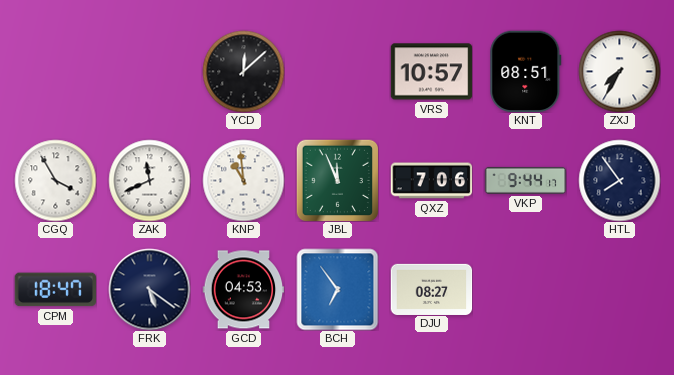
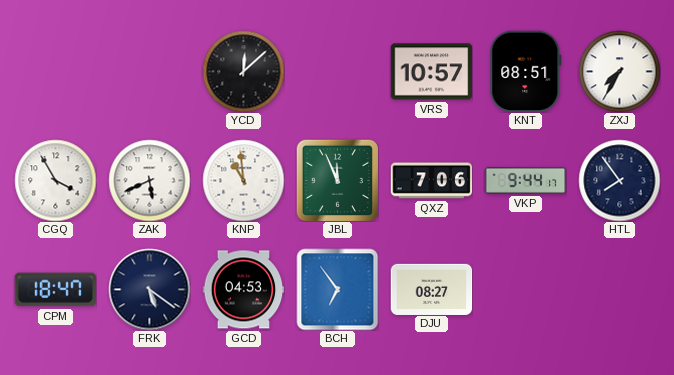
ZAK: 11:41 -> 5:41 (149, 180)
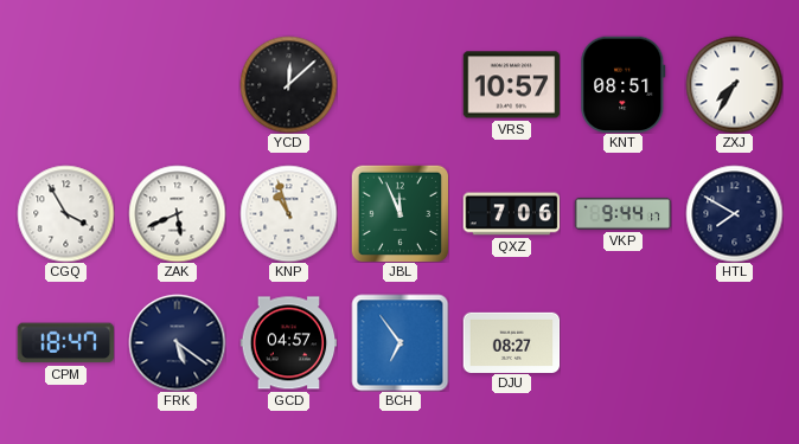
KNP: 10:59 -> 10:57 (288, 213)
HTL: 7:54 -> 7:50 (734, 213)
GCD: 04:53 -> 04:57 (288, 343)
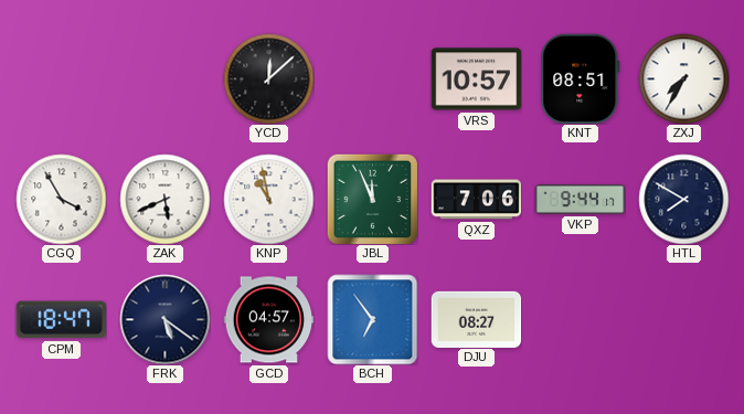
KNP: 10:57 -> 10:58 (268, 199)
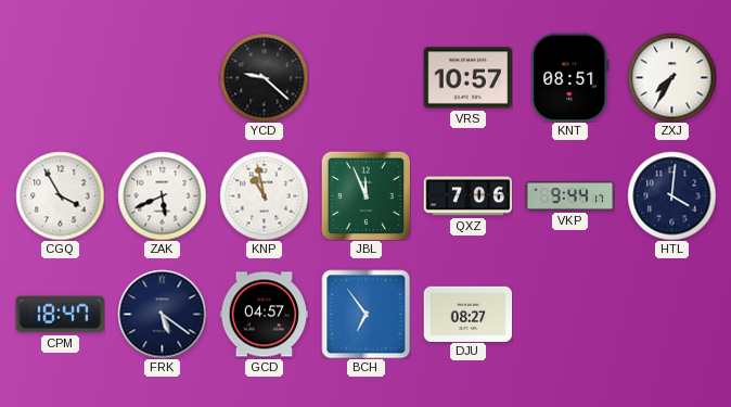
YCD: 12:08 -> 9:22 (264, 77)
HTL: 7:50 -> 4:01 (671, 195)
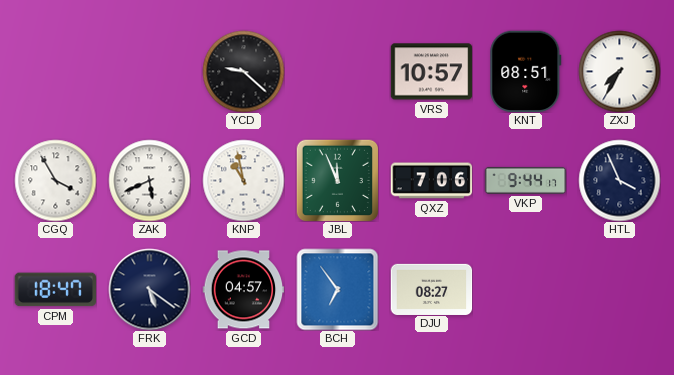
HTL: 4:01 -> 3:56 (619, 180)
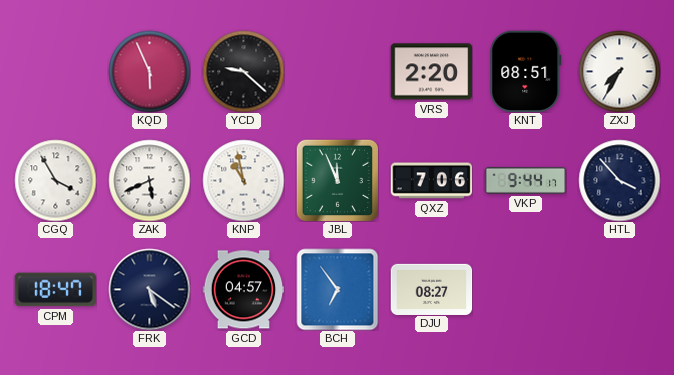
KQD: none -> 5:56 (149, 71)
VRS: 10:57 -> 2:20 (431, 72)
HTL: 3:56 -> 3:53 (619, 180)
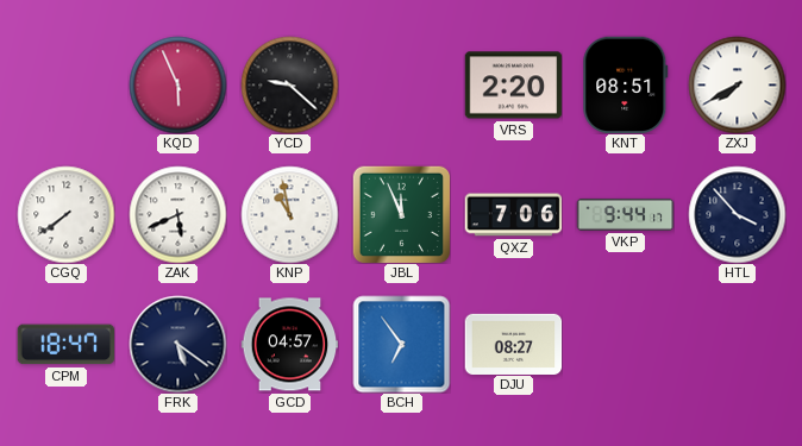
ZXJ: 7:35 -> 7:40 (737, 84)
CGQ: 3:55 -> 7:39 (65, 214)
